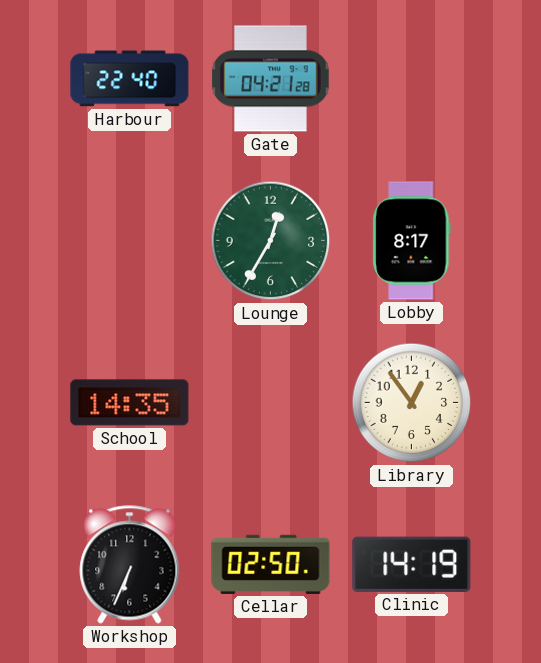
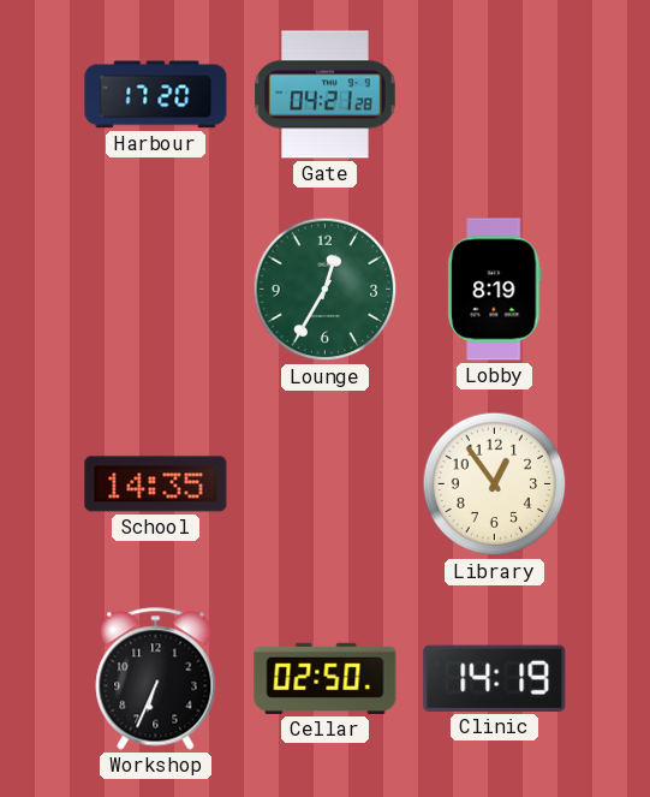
Harbour: 22:40 -> 17:20 (156, 95)
Lobby: 8:17 -> 8:19 (495, 290)
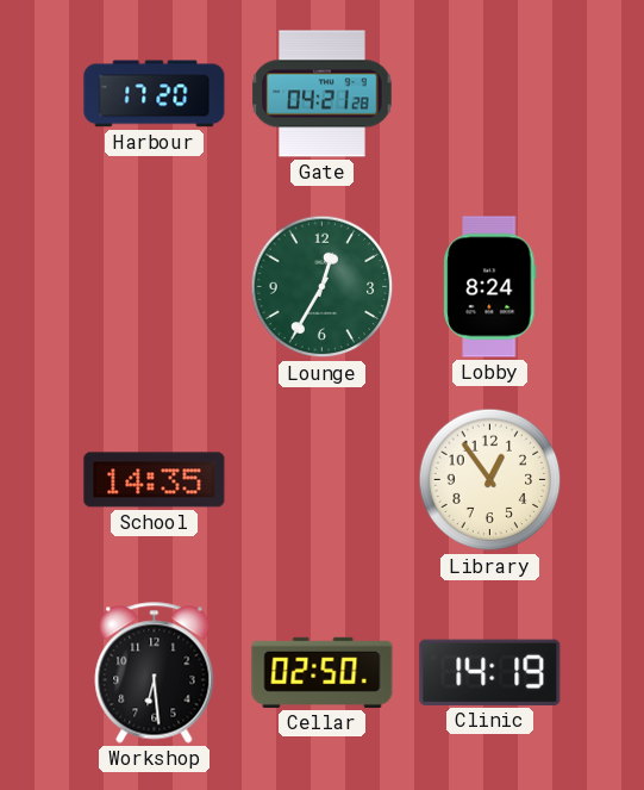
Lobby: 8:19 -> 8:24 (490, 287)
Workshop: 6:34 -> 6:29 (155, 673)
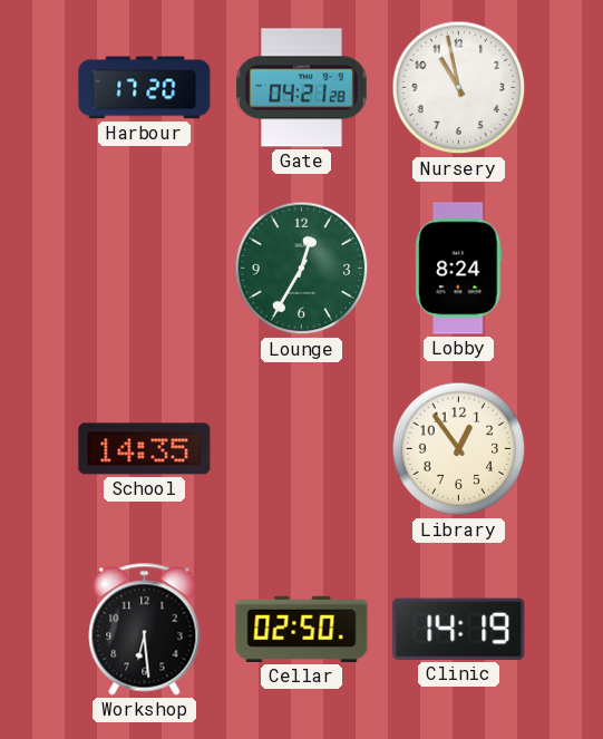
Nursery: none -> 10:58 (459, 88)
